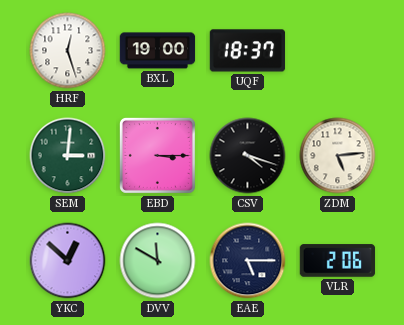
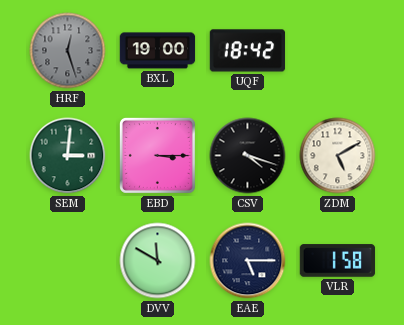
HRF dial: white -> grey (68, 51)
UQF: 18:37 -> 18:42 (248, 51)
ZDM: 5:14 -> 5:10 (338, 156)
YKC: 12:52 -> none (68, 261)
VLR: 2:06 -> 1:58 (338, 261)
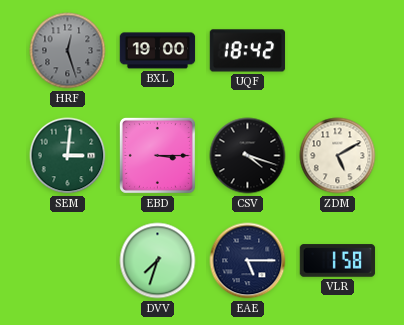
DVV: 11:50 -> 7:33 (158, 261)
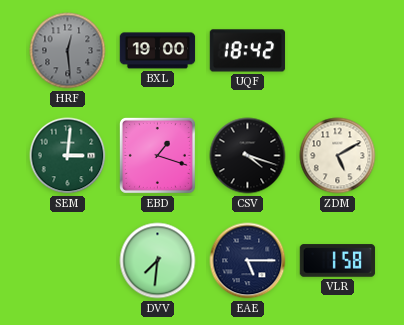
HRF: 12:27 -> 12:29 (68, 51)
EBD: 3:15 -> 1:18 (157, 155)
DVV: 7:33 -> 7:31 (158, 261)
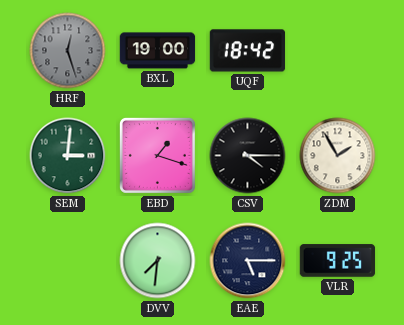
HRF: 12:29 -> 12:27 (68, 51)
CSV: 4:18 -> 4:15 (248, 156)
ZDM: 5:10 -> 1:55 (338, 156)
VLR: 1:58 -> 9:25 (338, 261)
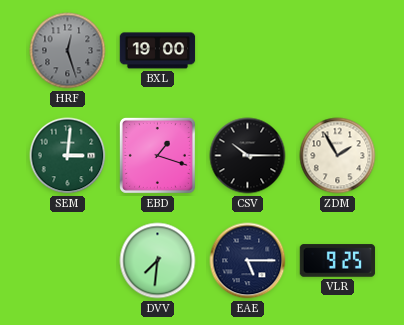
UQF: 18:42 -> none (248, 51)
CSV: 4:15 -> 10:15 (248, 156)
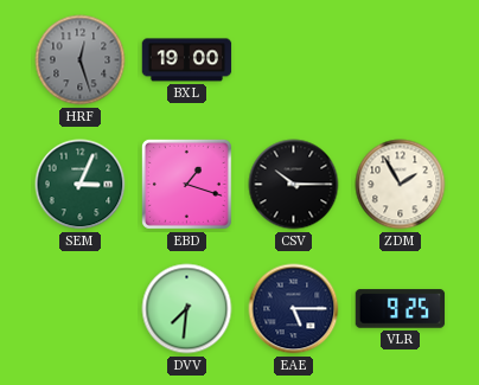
SEM: 3:01 -> 3:04 (81, 185)
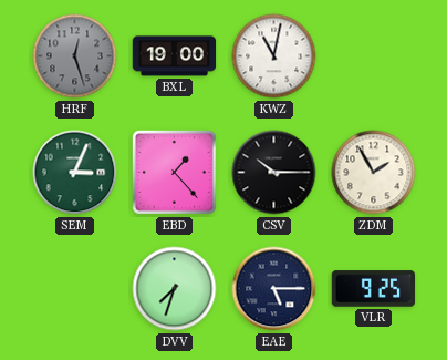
KWZ: none -> 11:02 (274, 56)
EBD: 1:18 -> 1:23 (174, 172)
DVV: 7:31 -> 7:33 (175, 289)
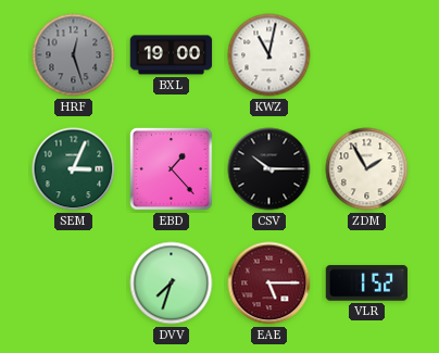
EAE dial: navy -> burgundy (269, 283)
VLR: 9:25 -> 1:52 (367, 283)
